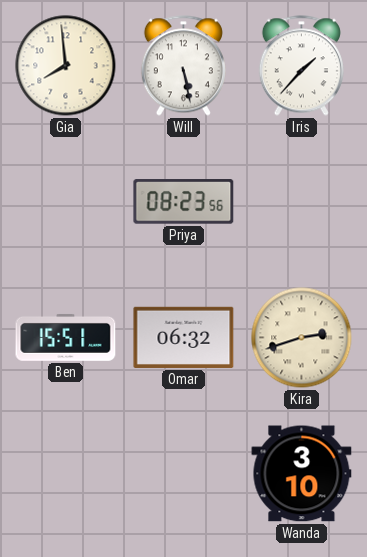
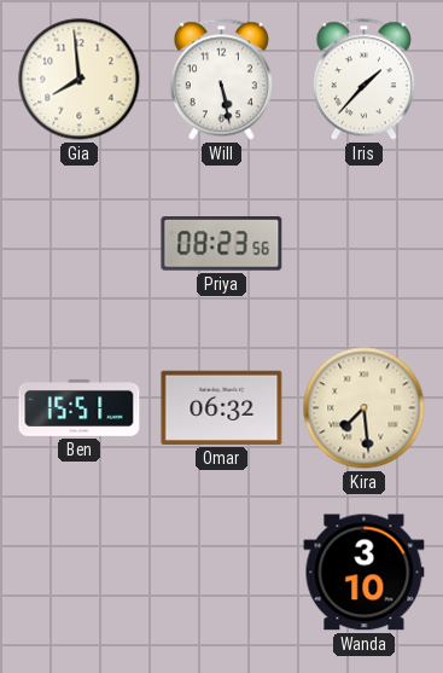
Kira: 2:42 -> 7:29 (365, 408)
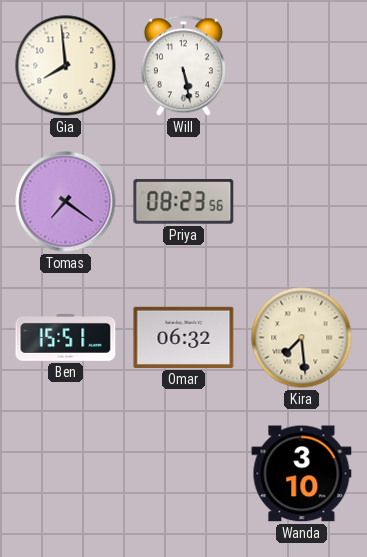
Iris: 1:37 -> none (363, 80)
Tomas: none -> 7:21 (66, 202)
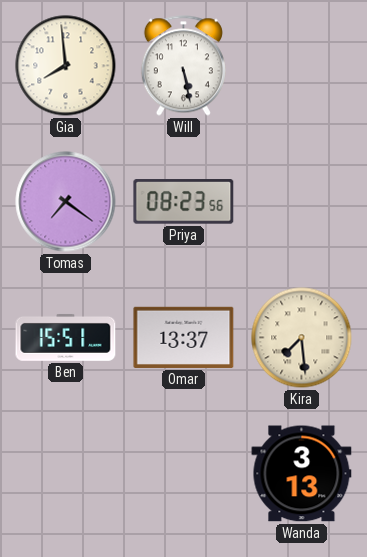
Omar: 06:32 -> 13:37 (184, 337)
Wanda: 3:10 -> 3:13 (302, 474)
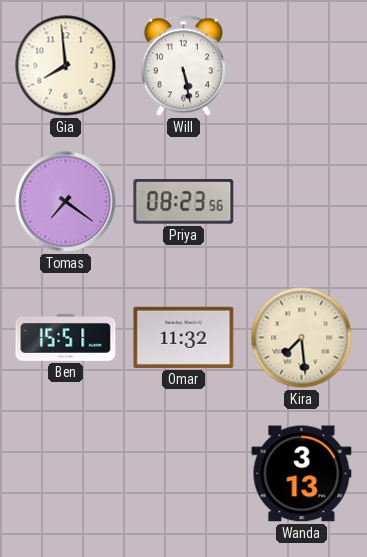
Omar: 13:37 -> 11:32 (184, 337)
